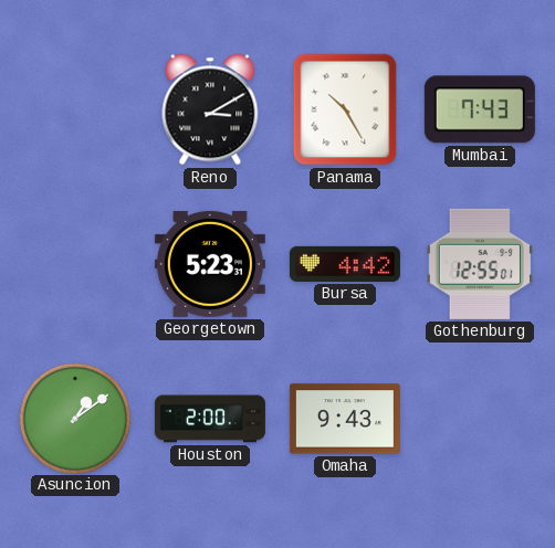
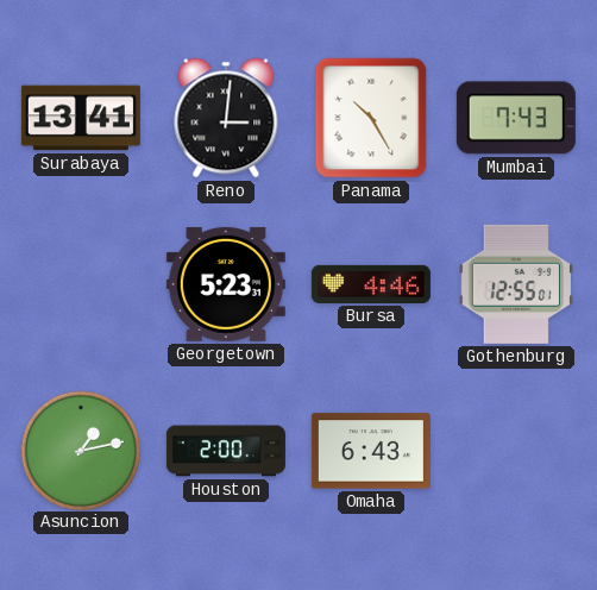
Surabaya: none -> 13:41 (81, 118)
Reno: 3:10 -> 3:01 (226, 118)
Bursa: 4:42 -> 4:46 (371, 284)
Asuncion: 1:09 -> 1:13 (80, 450)
Omaha: 9:43 -> 6:43 (371, 451)
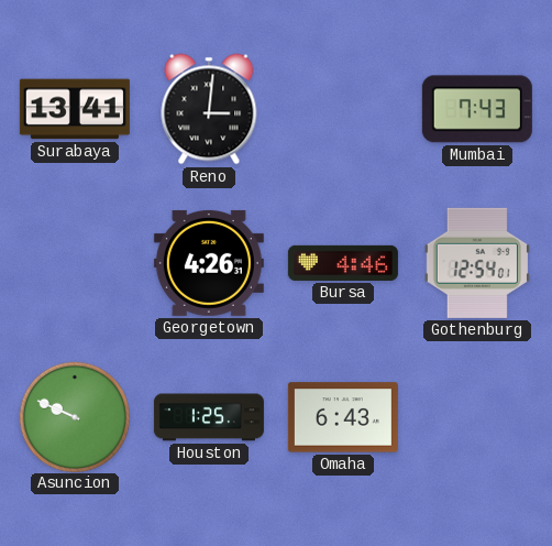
Panama: 10:25 -> none (371, 118)
Georgetown: 5:23 -> 4:26 (209, 263)
Gothenburg: 12:55 -> 12:54 (477, 263)
Asuncion: 1:13 -> 9:49 (74, 416)
Houston: 2:00 -> 1:25 (209, 417)
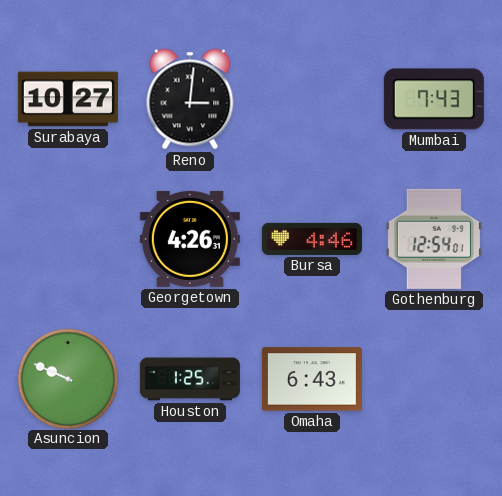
Surabaya: 13:41 -> 10:27 (68, 99)
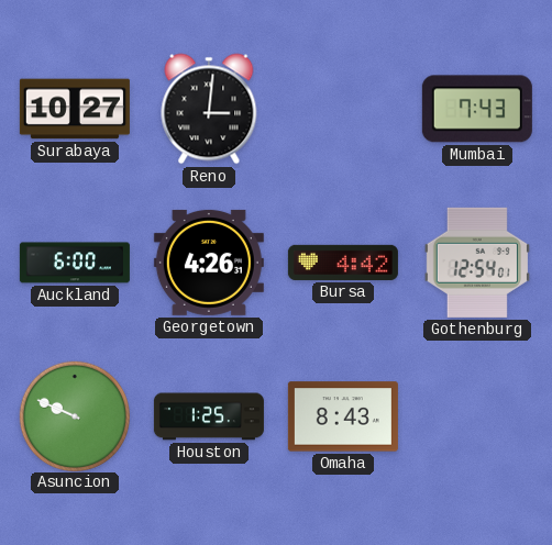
Auckland: none -> 6:00 (75, 263)
Bursa: 4:46 -> 4:42 (343, 263)
Omaha: 6:43 -> 8:43 (343, 416)
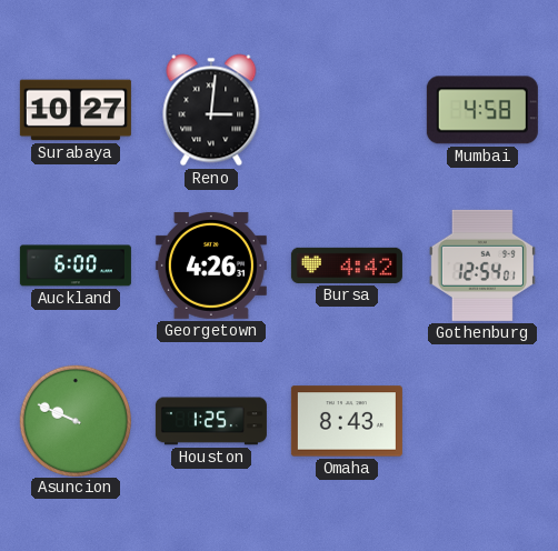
Mumbai: 7:43 -> 4:58 (482, 110)
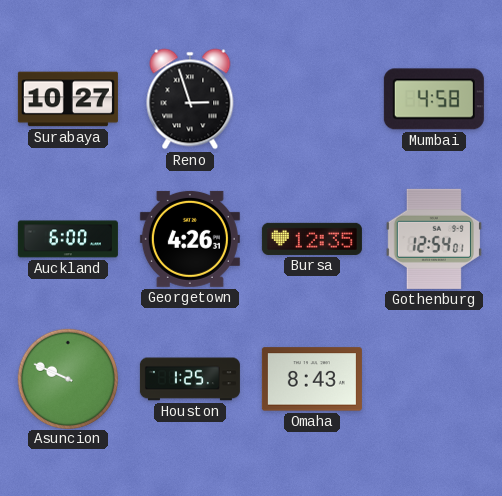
Reno: 3:01 -> 2:57 (190, 99)
Bursa: 4:42 -> 12:35 (312, 239)
